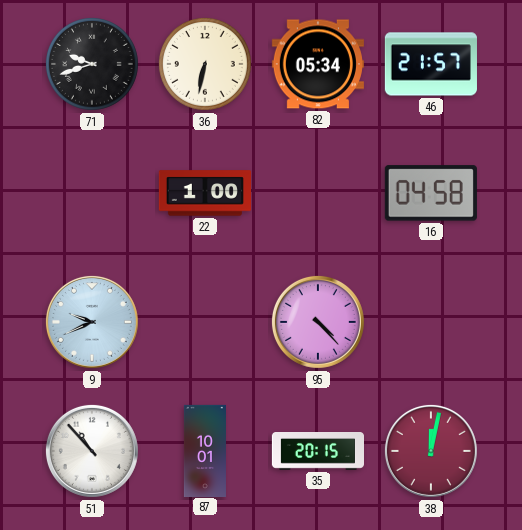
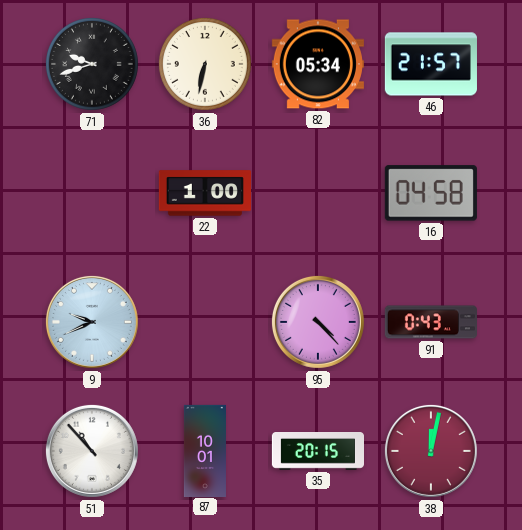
91: none -> 0:43 (431, 322)
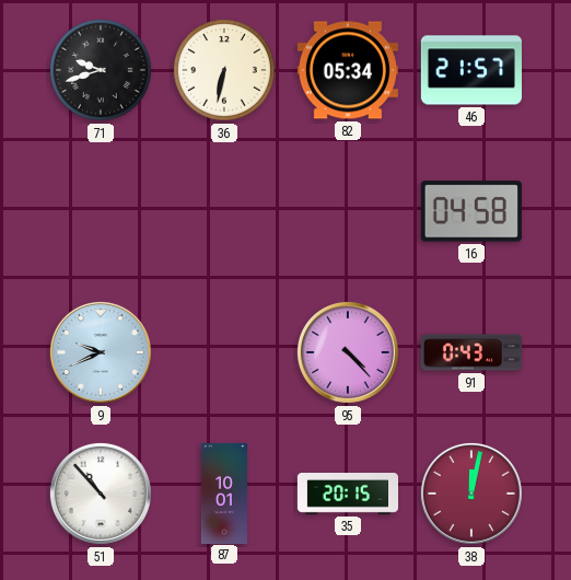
22: 1:00 -> none (204, 193)
